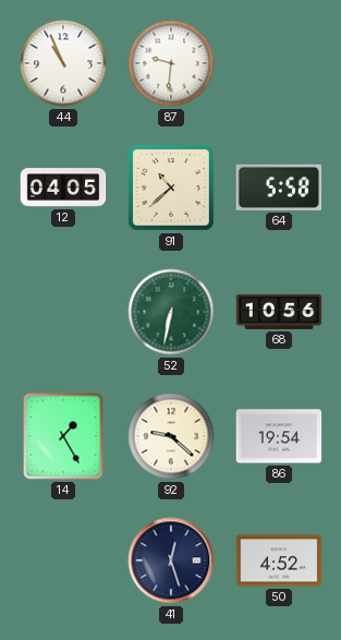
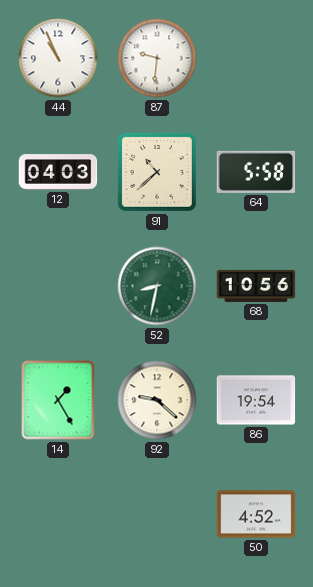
12: 04:05 -> 04:03 (58, 172)
52: 6:32 -> 8:32 (157, 286)
41: 12:27 -> none (171, 560)
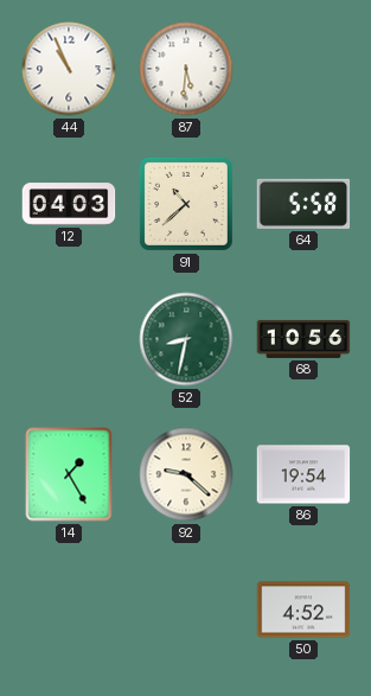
87: 9:31 -> 5:31 (186, 69)
